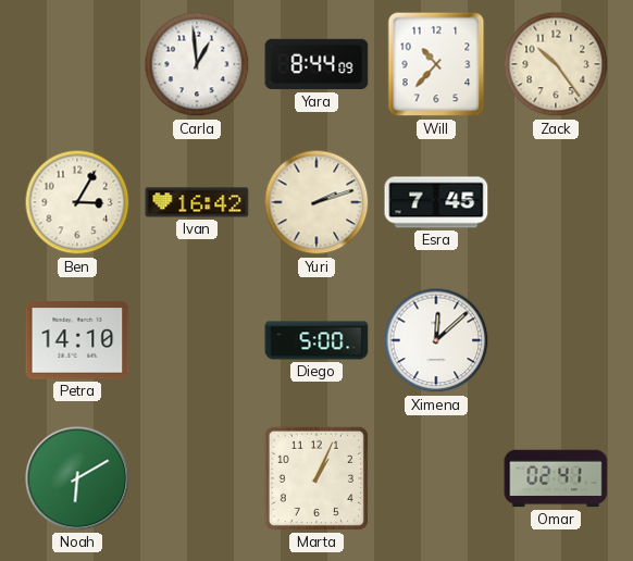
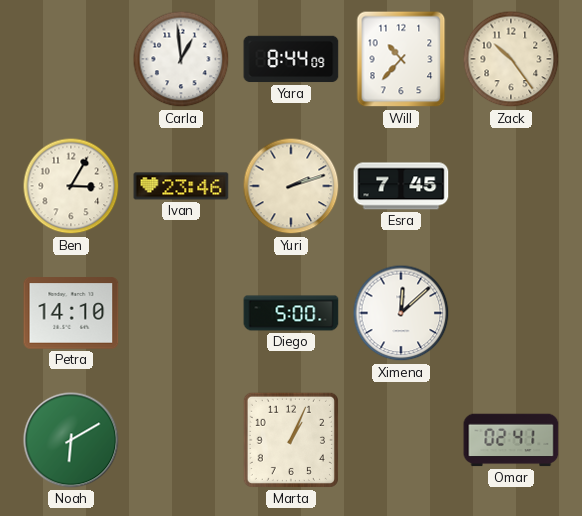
Ivan: 16:42 -> 23:46 (181, 186)
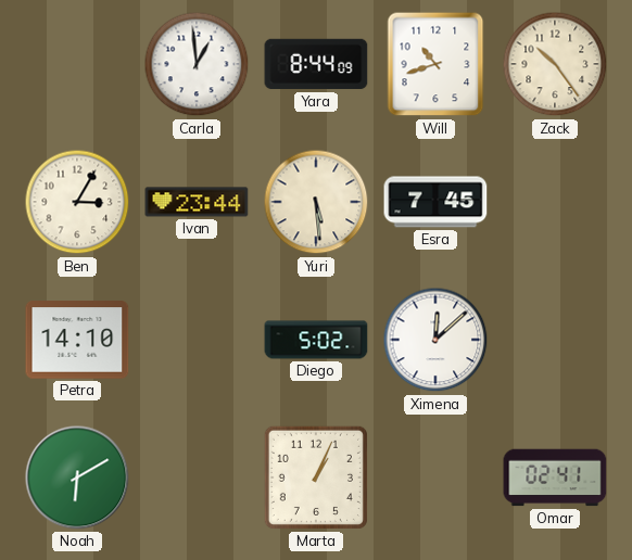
Will: 10:37 -> 10:42 (435, 64)
Ivan: 23:46 -> 23:44 (197, 202)
Yuri: 2:12 -> 5:29 (316, 202)
Diego: 5:00 -> 5:02 (316, 340)
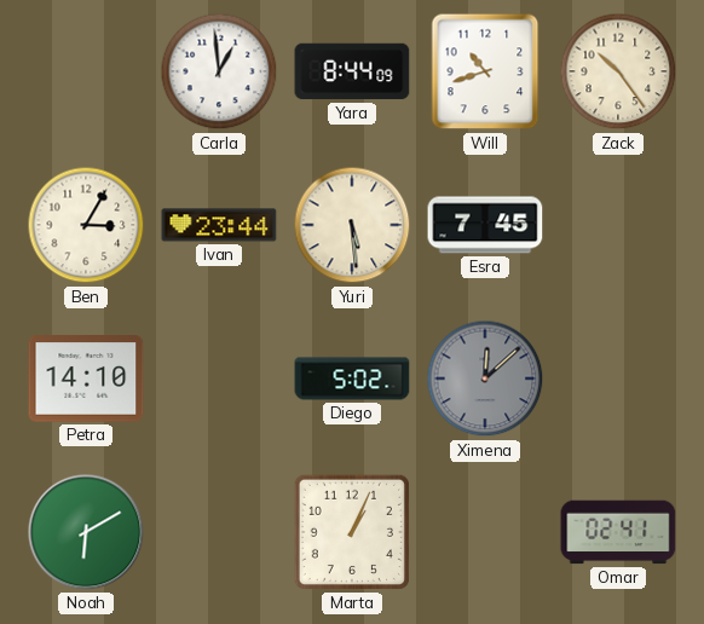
Ximena dial: white -> grey (485, 379)
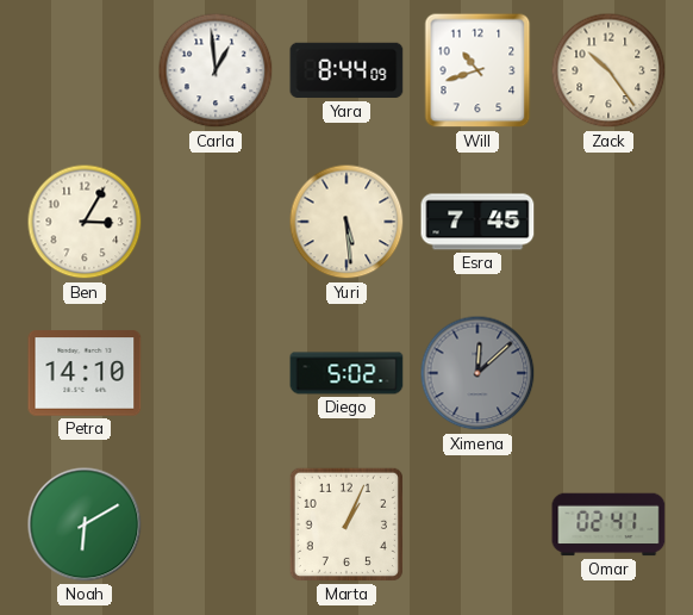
Ivan: 23:44 -> none (219, 225)
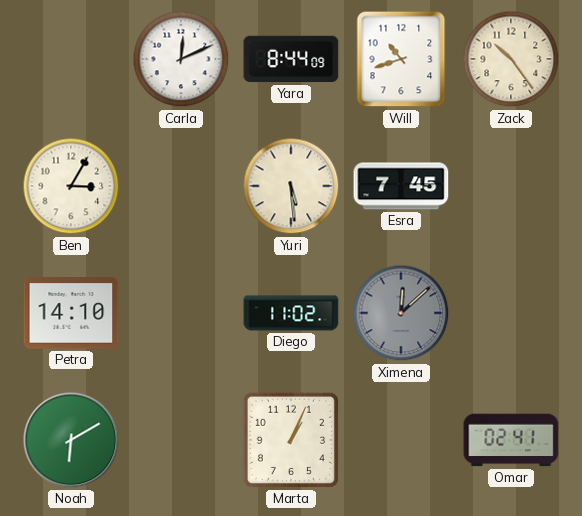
Carla: 12:59 -> 12:11 (181, 59)
Diego: 5:02 -> 11:02 (291, 313)
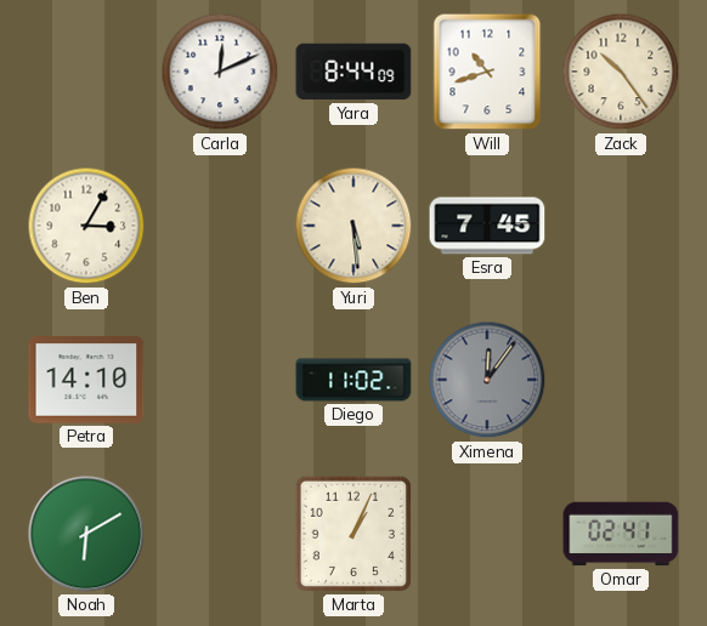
Ximena: 12:08 -> 12:06 (487, 380)
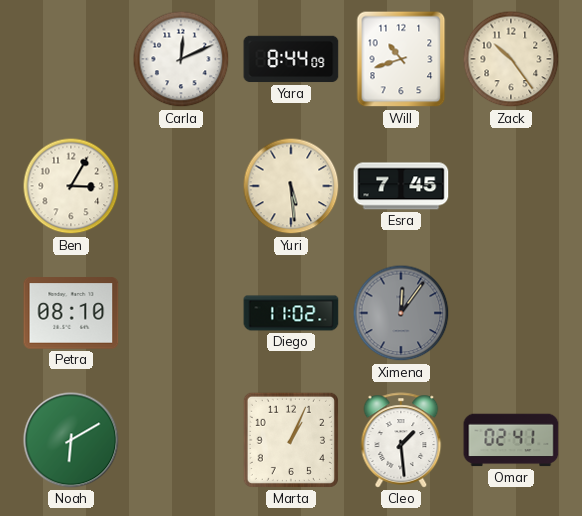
Petra: 14:10 -> 08:10 (71, 313)
Cleo: none -> 1:29 (401, 440)
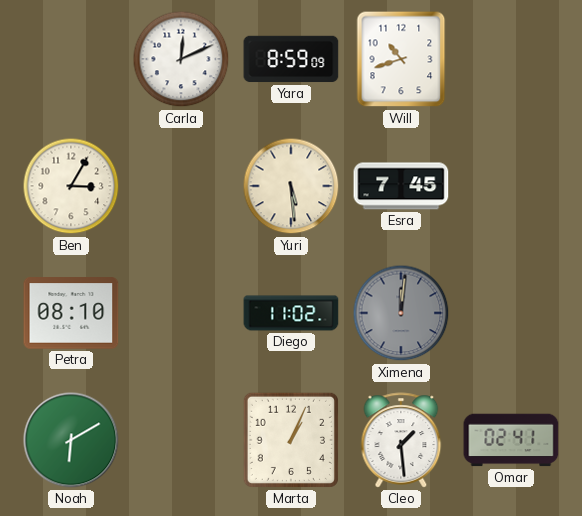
Yara: 8:44 -> 8:59 (291, 59)
Zack: 10:24 -> none (511, 59)
Ximena: 12:06 -> 12:01 (401, 313)
